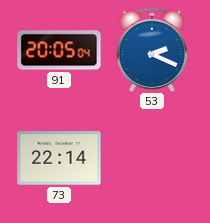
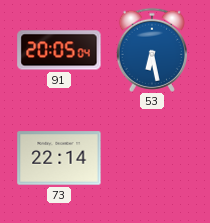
53: 2:19 -> 6:28 (151, 50)
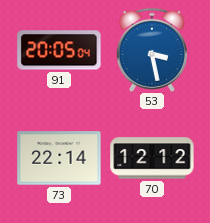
53: 6:28 -> 3:28 (151, 50)
70: none -> 12:12 (152, 158)
